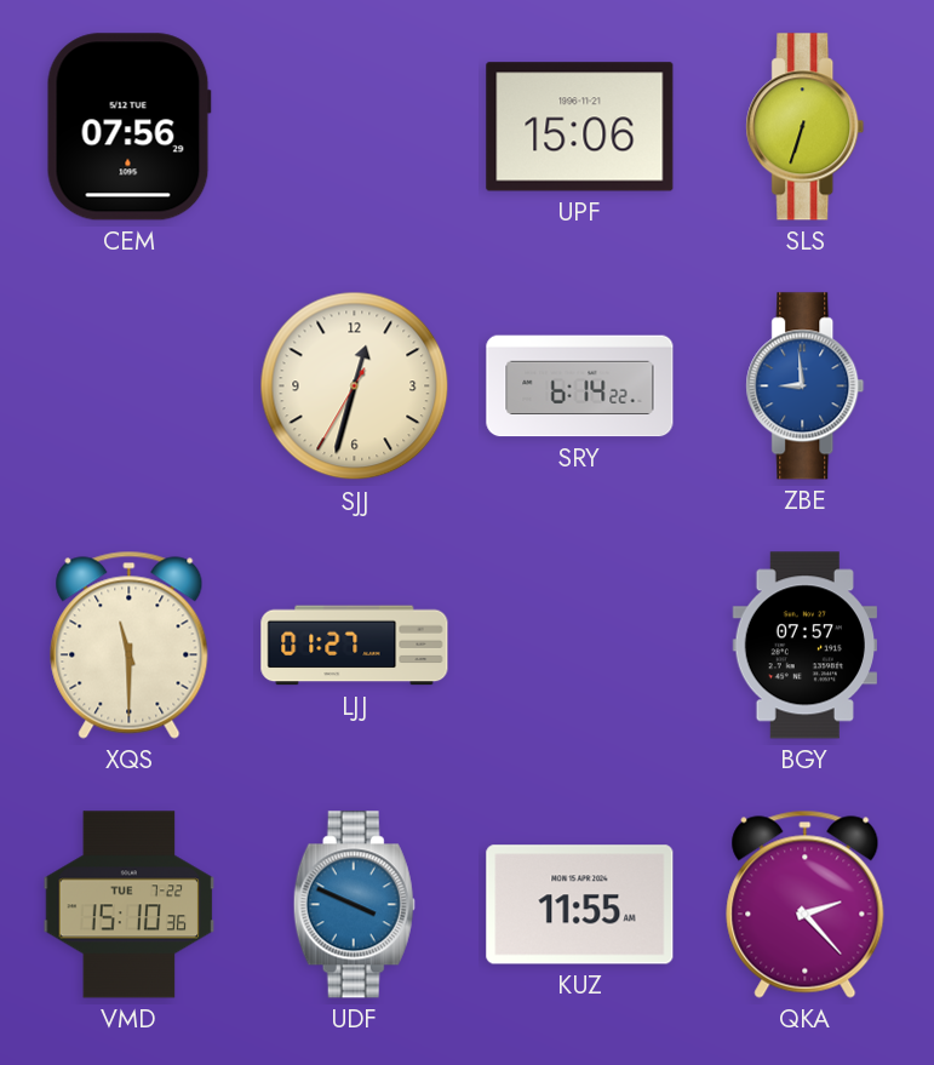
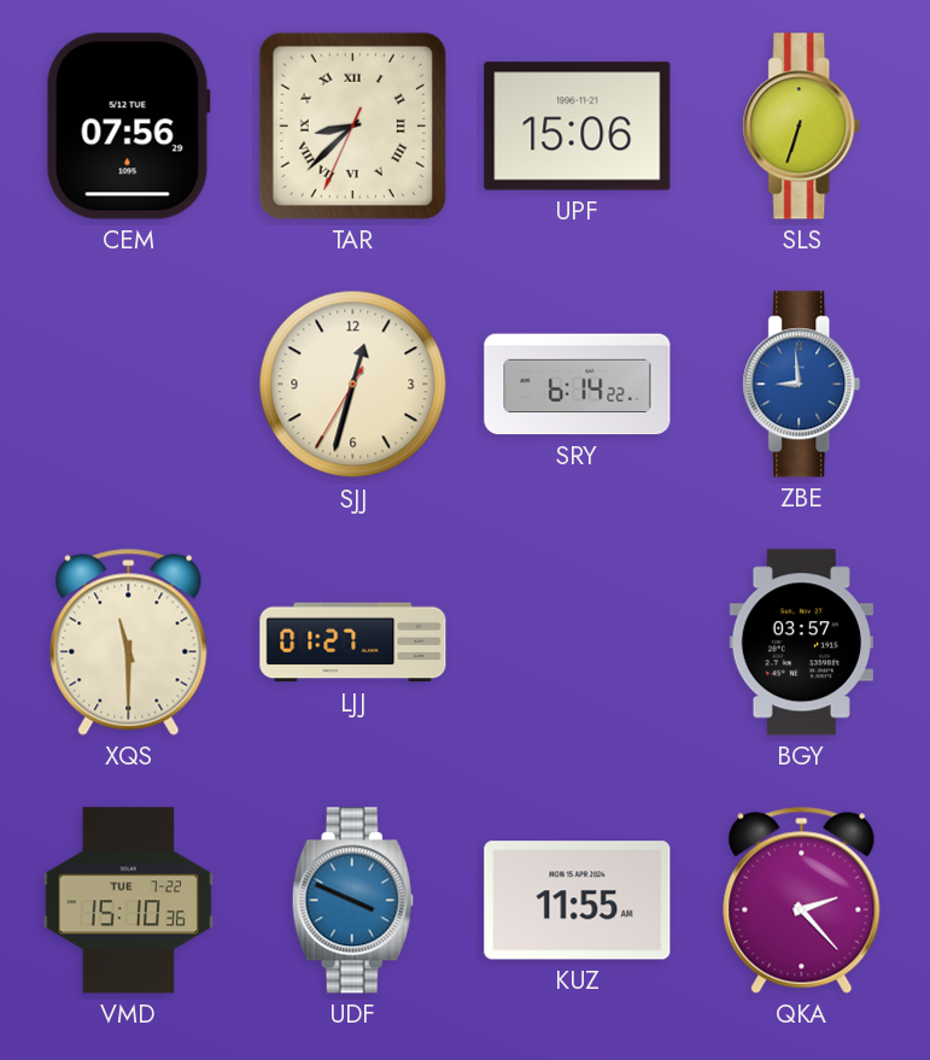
TAR: none -> 8:37 (352, 125)
BGY: 07:57 -> 03:57 (801, 643)
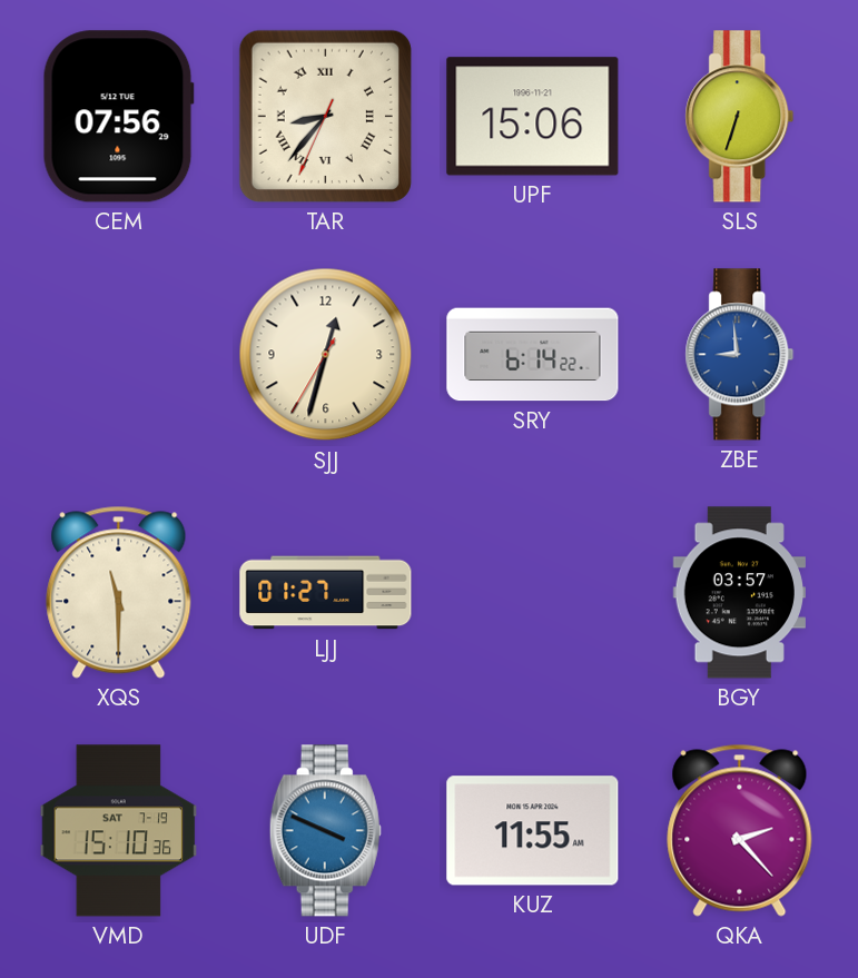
TAR: 8:37 -> 8:36 (325, 116)
VMD date: TUE 7-22 -> SAT 7-19 (119, 831)
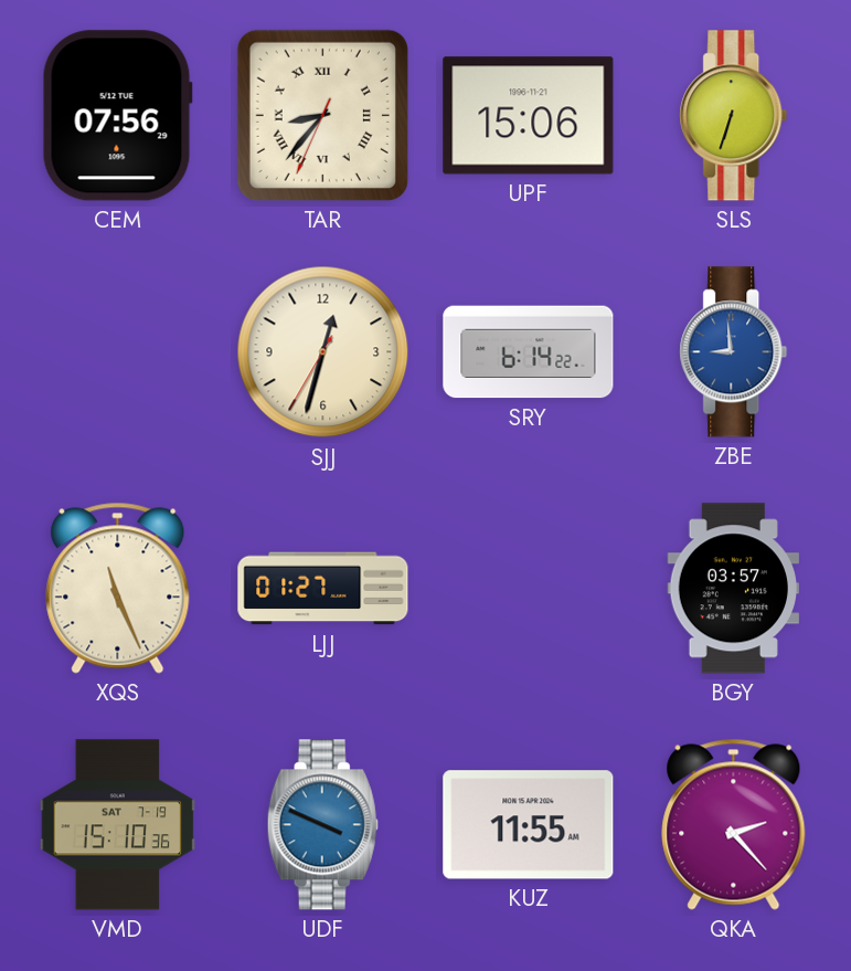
XQS: 11:30 -> 11:26 (118, 588)
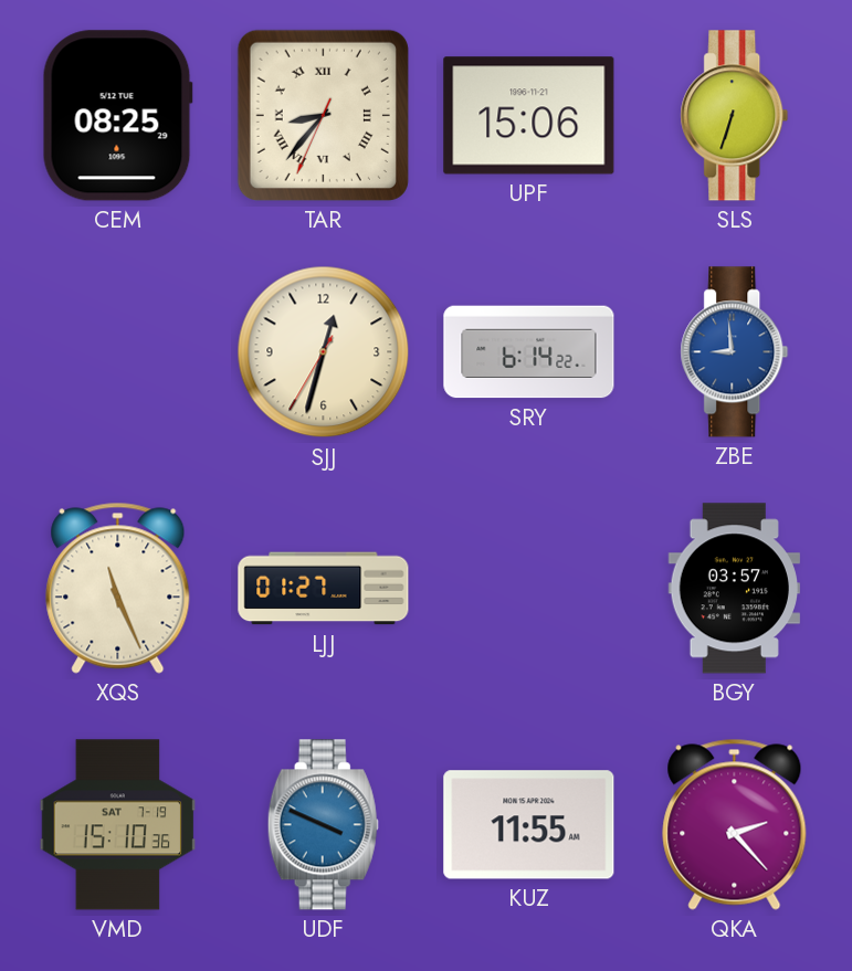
CEM: 07:56 -> 08:25 (117, 116)
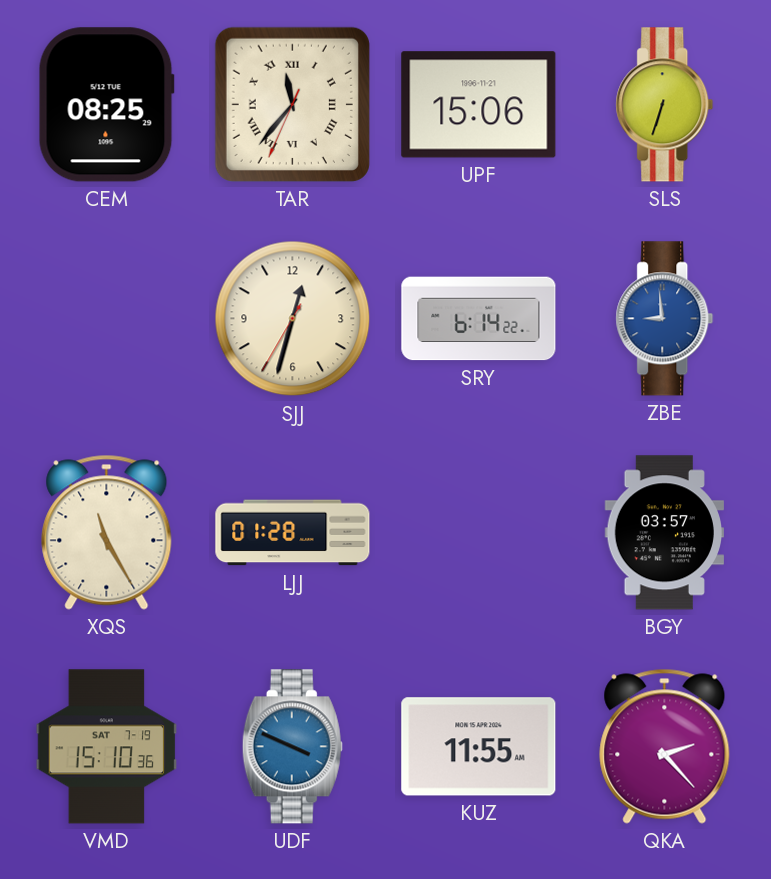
TAR: 8:36 -> 11:36 (292, 104)
XQS: 11:26 -> 11:25 (107, 532)
LJJ: 01:27 -> 01:28 (293, 533)
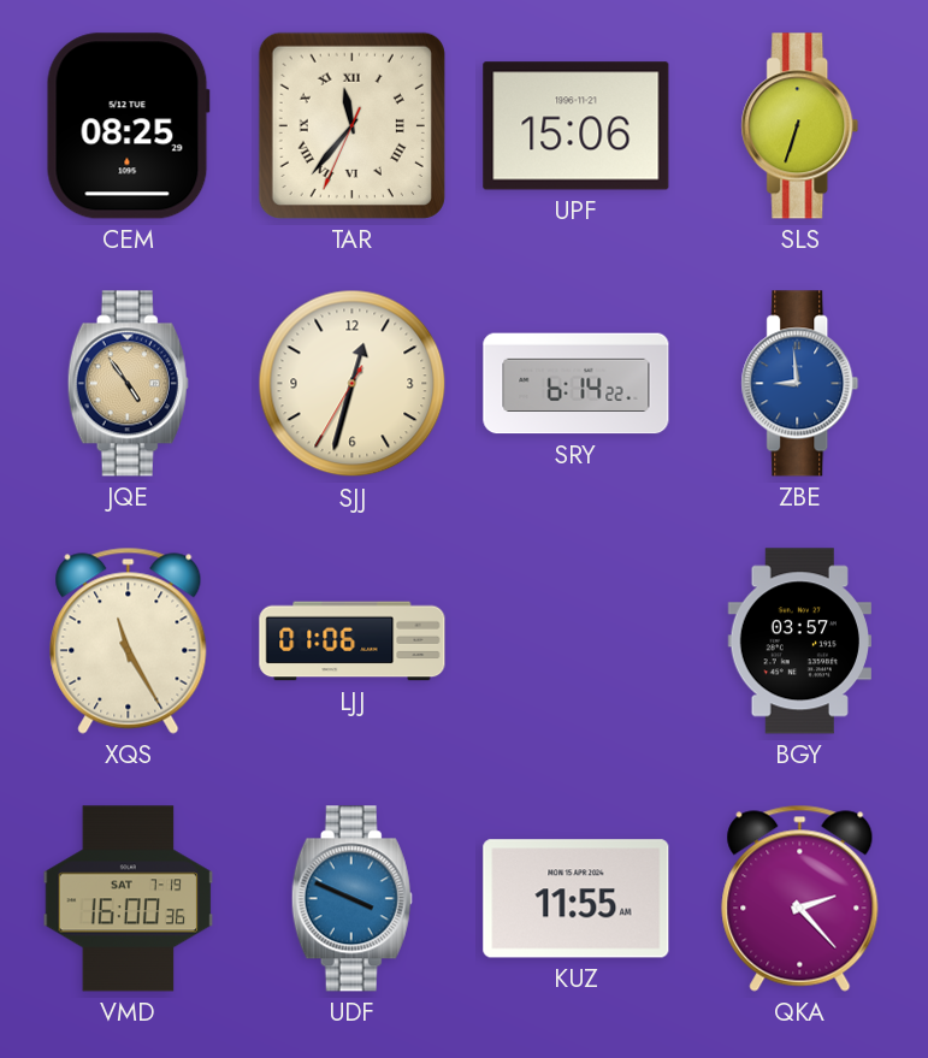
JQE: none -> 4:54 (128, 384)
LJJ: 01:28 -> 01:06 (353, 642)
VMD: 15:10 -> 16:00 (129, 899)
